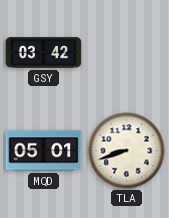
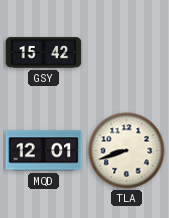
GSY: 03:42 -> 15:42 (44, 53)
MQD: 05:01 -> 12:01 (44, 151)
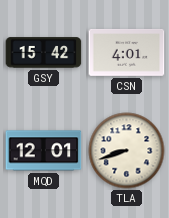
CSN: none -> 4:01 (127, 52)
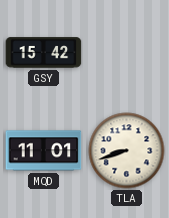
CSN: 4:01 -> none (127, 52)
MQD: 12:01 -> 11:01 (44, 151)
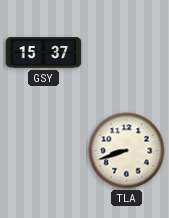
GSY: 15:42 -> 15:37 (44, 53)
MQD: 11:01 -> none (44, 151)
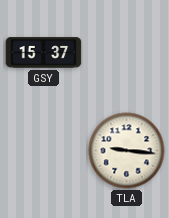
TLA: 8:42 -> 9:16 (127, 151)
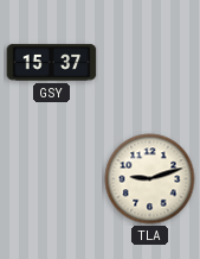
TLA: 9:16 -> 9:12 (150, 179)
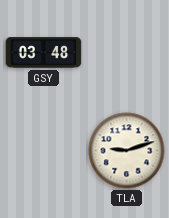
GSY: 15:37 -> 03:48 (44, 53)
